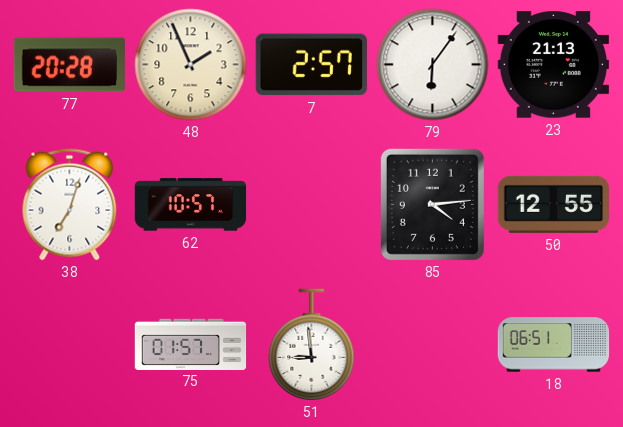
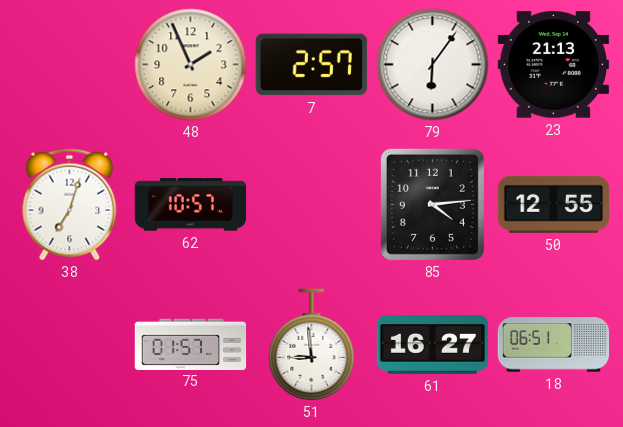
77: 20:28 -> none (69, 65)
61: none -> 16:27 (433, 345)
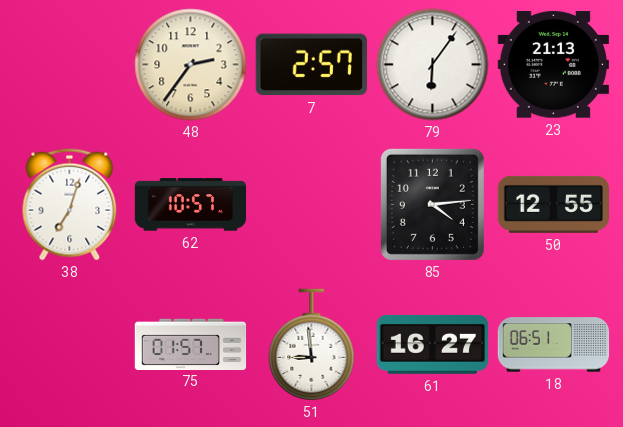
48: 1:56 -> 2:36 (191, 65)
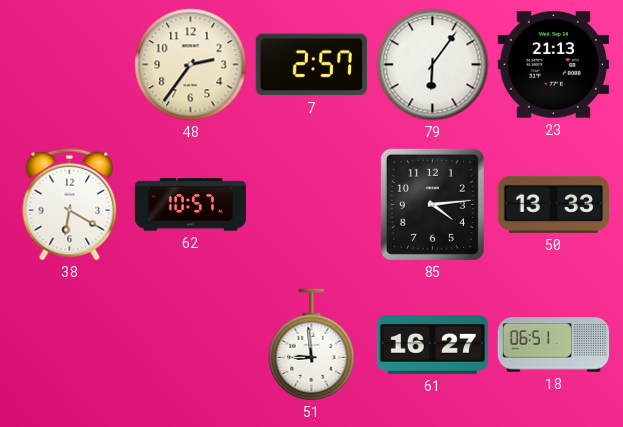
38: 7:03 -> 6:20 (70, 205)
50: 12:55 -> 13:33 (553, 204)
75: 01:57 -> none (191, 344)
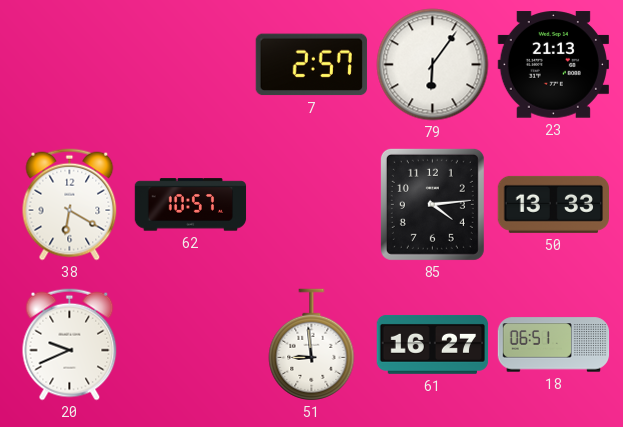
48: 2:36 -> none (191, 65)
20: none -> 9:41 (70, 345)
